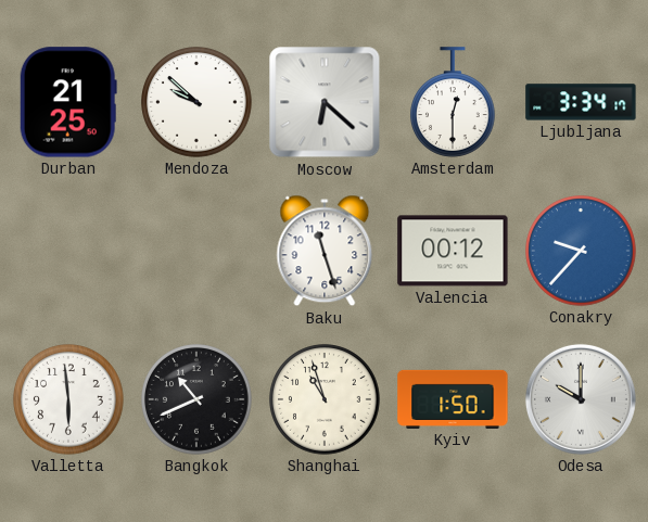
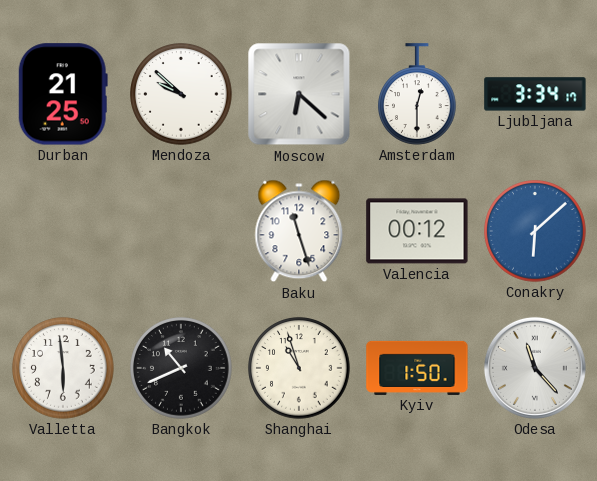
Conakry: 9:37 -> 6:08 (535, 231)
Odesa: 10:00 -> 11:23 (535, 368)
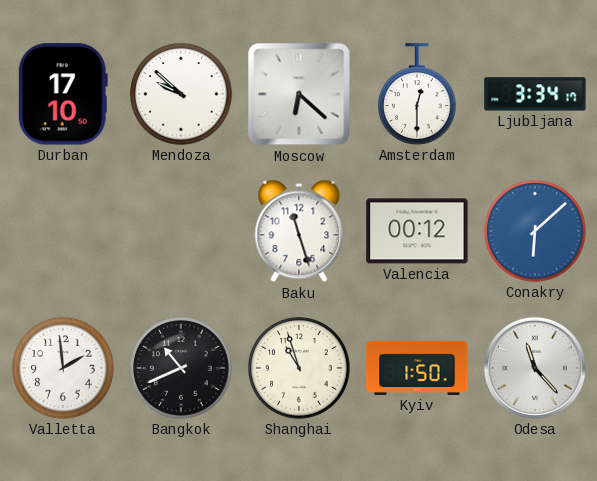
Durban: 21:25 -> 17:10 (63, 94)
Valletta: 5:59 -> 1:59 (63, 368)
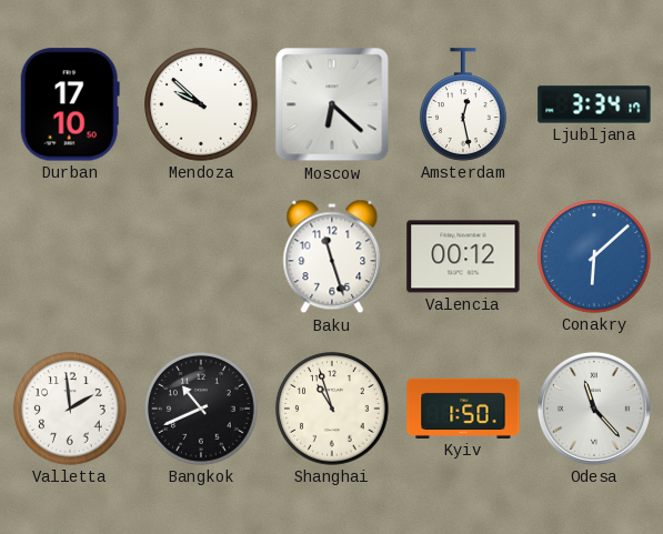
Amsterdam: 12:30 -> 12:28 (464, 104)
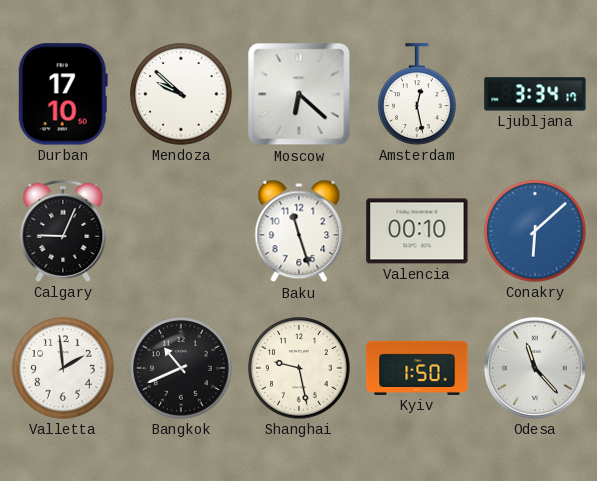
Calgary: none -> 9:04 (63, 231)
Valencia: 00:12 -> 00:10 (417, 231)
Shanghai: 10:57 -> 9:28 (299, 368)
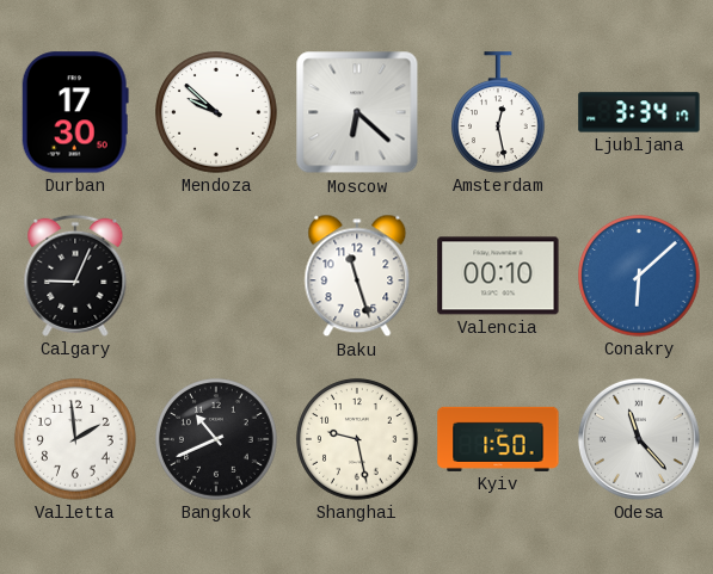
Durban: 17:10 -> 17:30 (75, 112)
